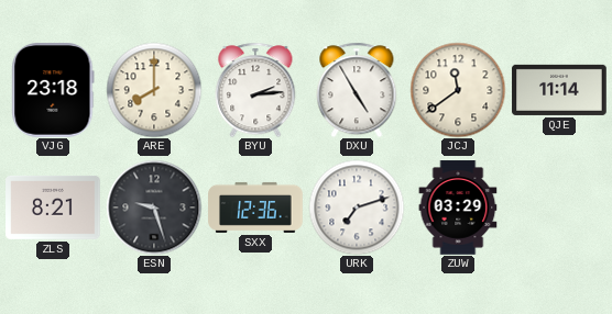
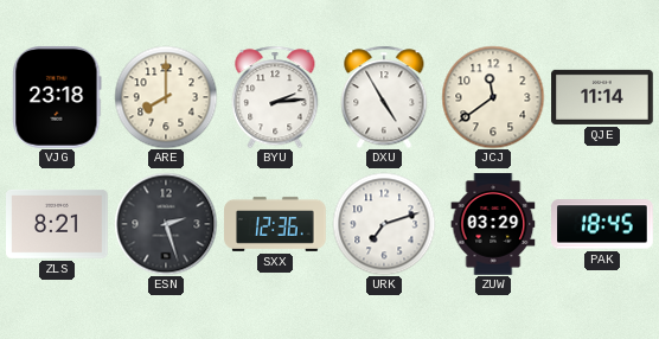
ESN: 9:27 -> 2:27 (166, 224)
PAK: none -> 18:45 (603, 224)
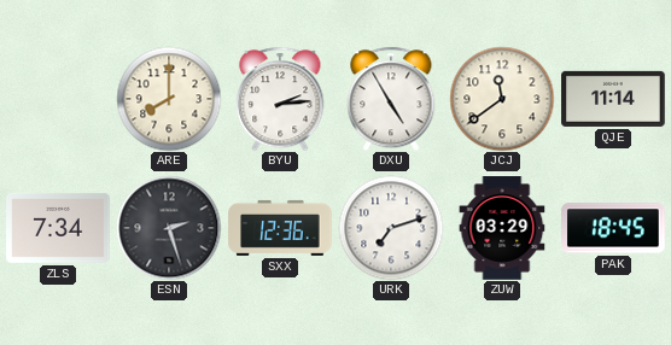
VJG: 23:18 -> none (57, 98)
ZLS: 8:21 -> 7:34 (58, 228)
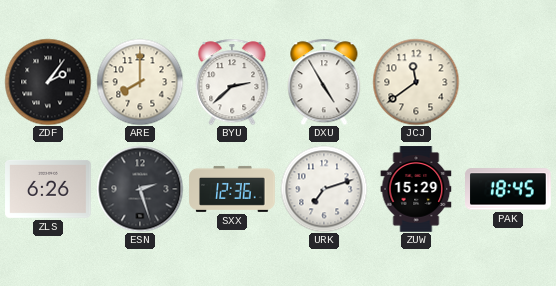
ZDF: none -> 2:06 (48, 82)
BYU: 2:14 -> 2:38 (232, 82)
QJE: 11:14 -> none (613, 99)
ZLS: 7:34 -> 6:26 (48, 189)
ZUW: 03:29 -> 15:29 (416, 189)
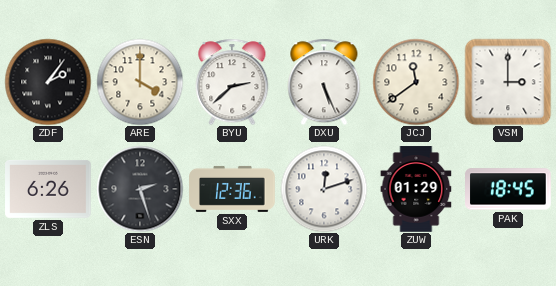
ARE: 8:00 -> 4:00 (140, 82)
DXU: 4:55 -> 5:26 (324, 82)
VSM: none -> 3:00 (508, 82)
URK: 7:12 -> 12:12 (324, 189)
ZUW: 15:29 -> 01:29 (416, 189)
